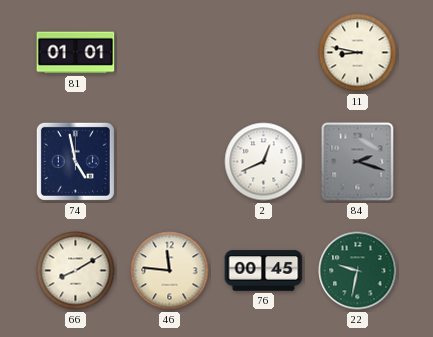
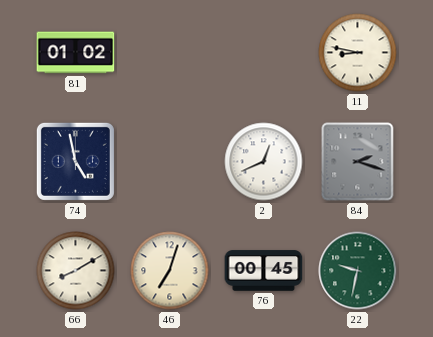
81: 01:01 -> 01:02 (76, 53)
46: 11:46 -> 7:03 (170, 271)
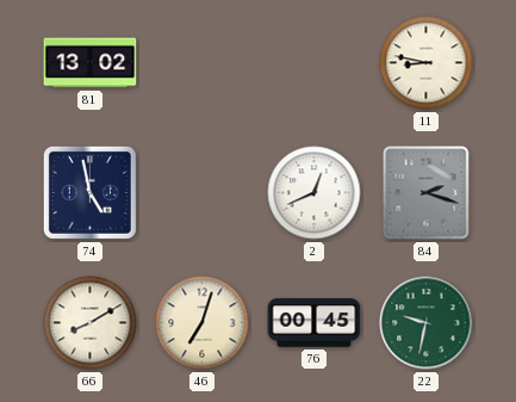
81: 01:02 -> 13:02 (91, 63)
